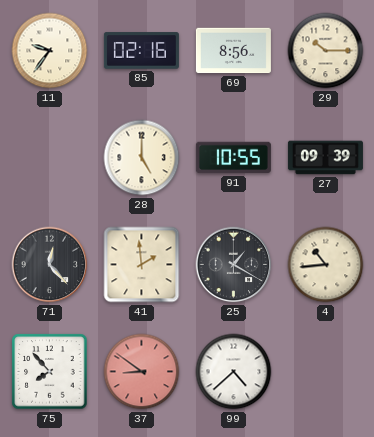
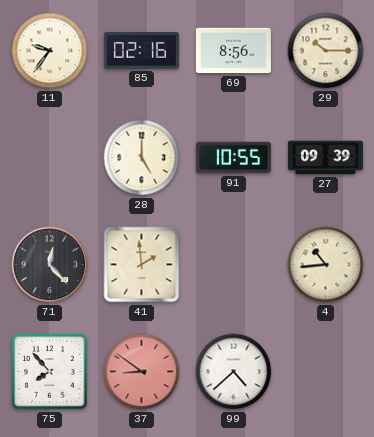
25: 1:20 -> none (234, 265)
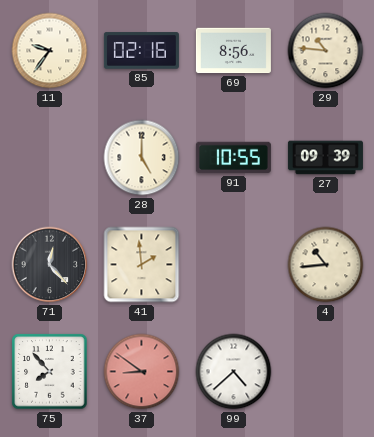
29: 10:15 -> 10:46 (326, 51)
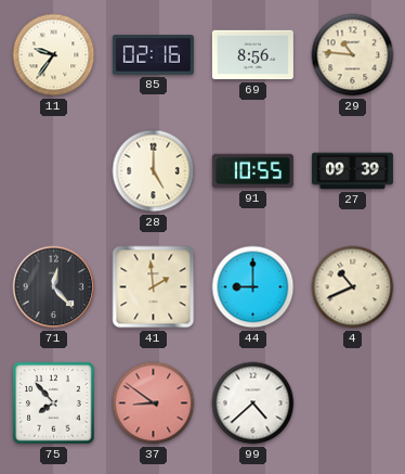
44: none -> 9:00 (253, 287)
4: 10:44 -> 10:41 (353, 287)
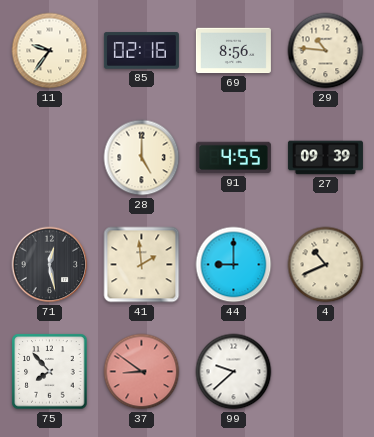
91: 10:55 -> 4:55 (233, 158)
71: 12:23 -> 12:28 (50, 265)
99: 4:38 -> 9:38 (234, 372)
